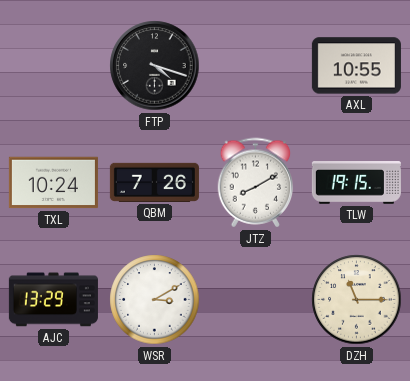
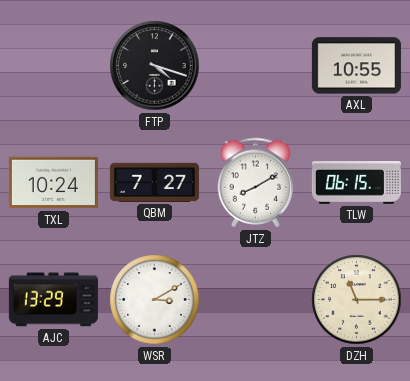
QBM: 7:26 -> 7:27 (154, 182)
TLW: 19:15 -> 06:15 (356, 183)
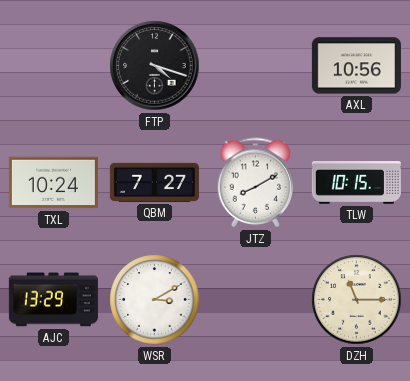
AXL: 10:55 -> 10:56 (356, 66)
TLW: 06:15 -> 10:15 (356, 183)
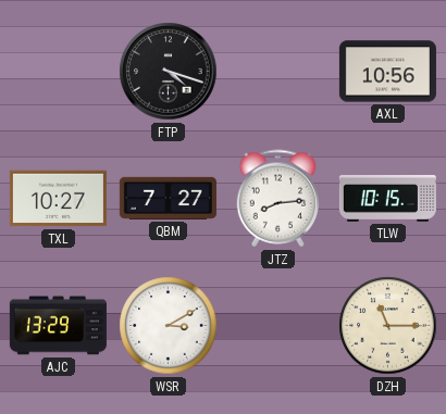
TXL: 10:24 -> 10:27 (58, 199)
JTZ: 8:10 -> 8:14 (278, 199)
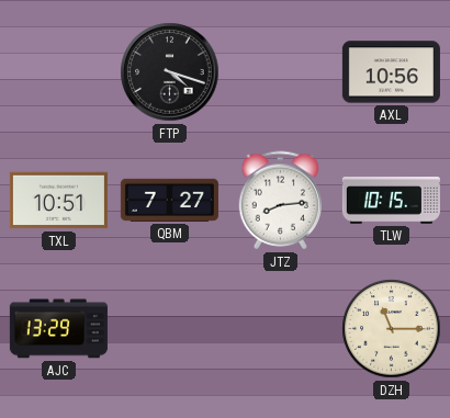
TXL: 10:27 -> 10:51 (58, 201)
WSR: 3:10 -> none (169, 326)
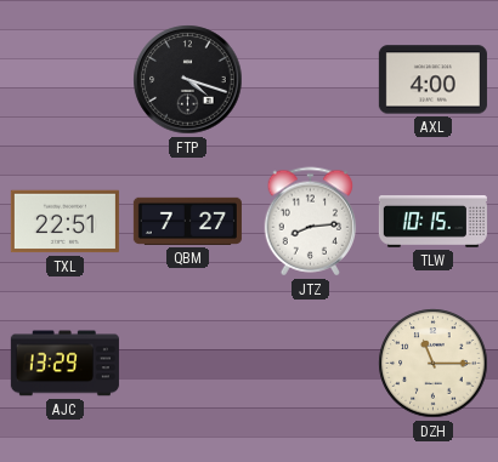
AXL: 10:56 -> 4:00 (432, 80)
TXL: 10:51 -> 22:51 (64, 222)
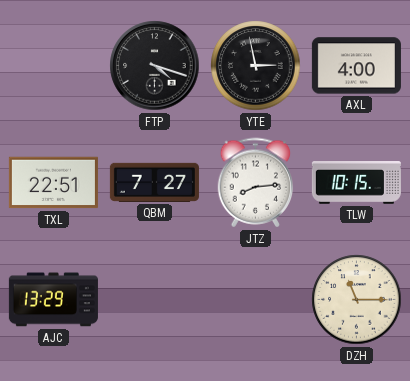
YTE: none -> 2:58 (256, 66)
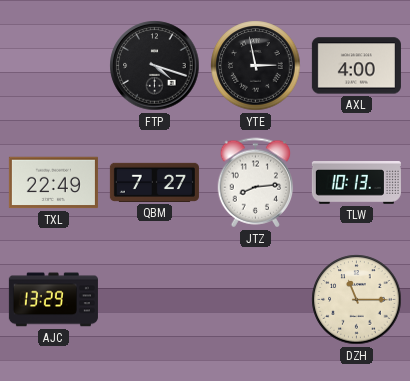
TXL: 22:51 -> 22:49 (53, 183)
TLW: 10:15 -> 10:13 (356, 183)
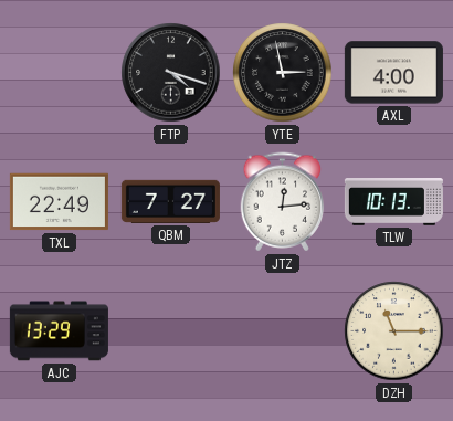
JTZ: 8:14 -> 12:14 (283, 202)
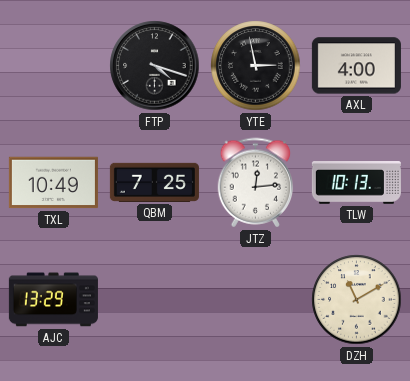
TXL: 22:49 -> 10:49 (53, 183)
QBM: 7:27 -> 7:25 (154, 182)
DZH: 11:15 -> 11:10 (357, 300)
